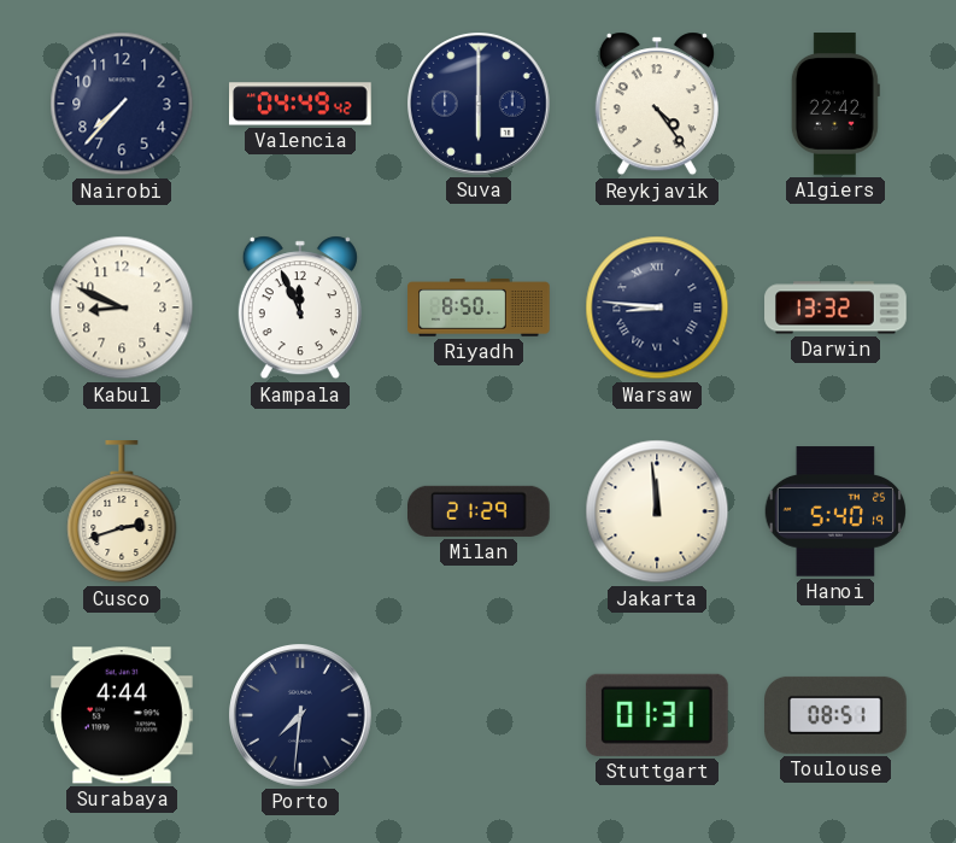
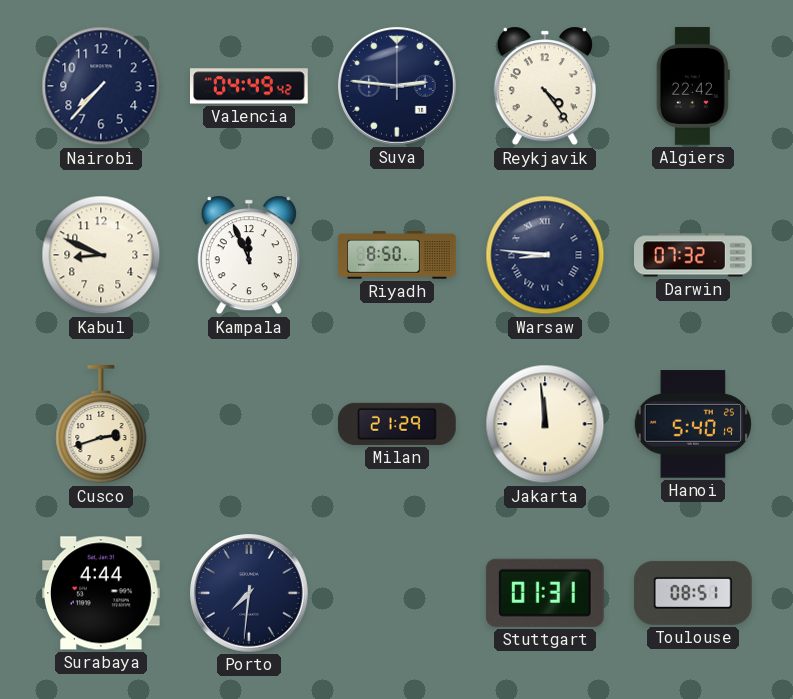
Suva: 6:00 -> 2:46 (398, 87)
Darwin: 13:32 -> 07:32 (693, 255)
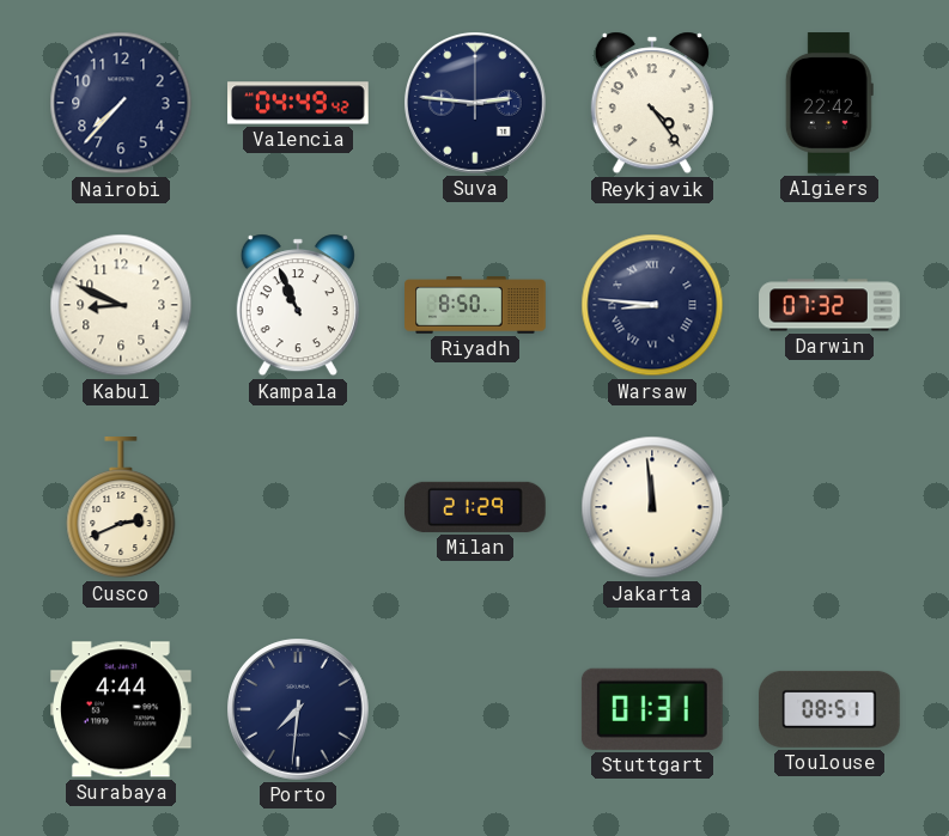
Kampala: 11:56 -> 10:56 (298, 305)
Cusco: 2:42 -> 2:41 (121, 508)
Hanoi: 5:40 -> none (693, 424)
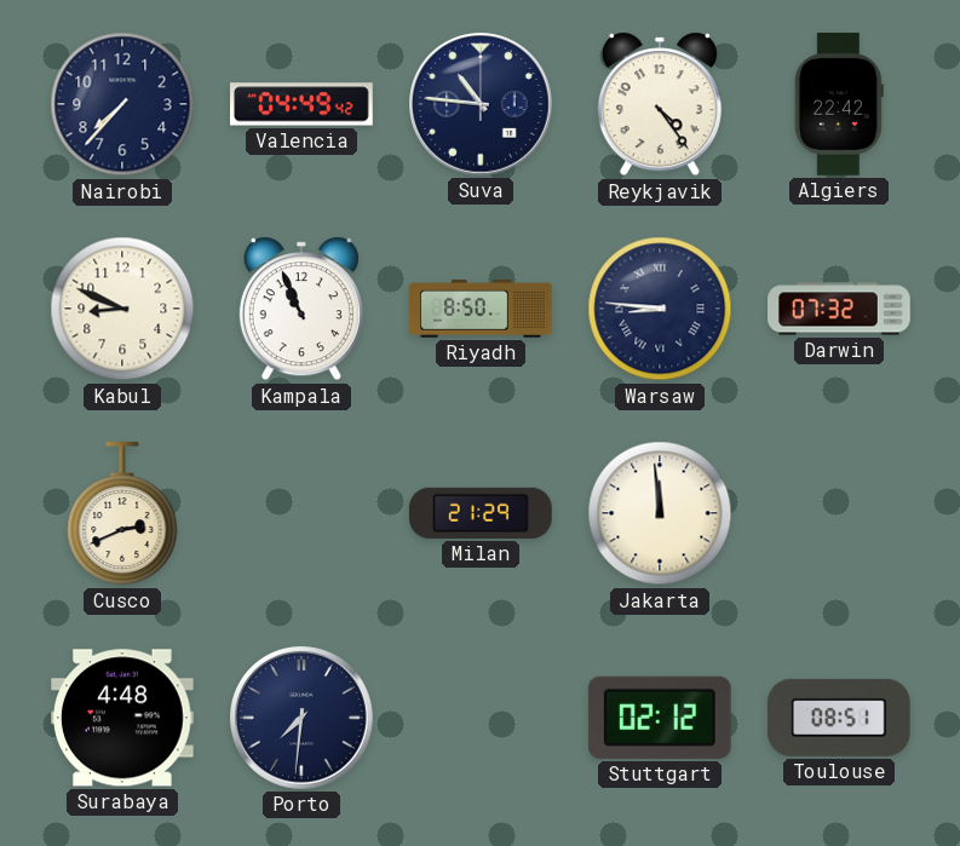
Suva: 2:46 -> 10:46 (482, 105)
Surabaya: 4:44 -> 4:48 (123, 718)
Stuttgart: 01:31 -> 02:12 (660, 718)
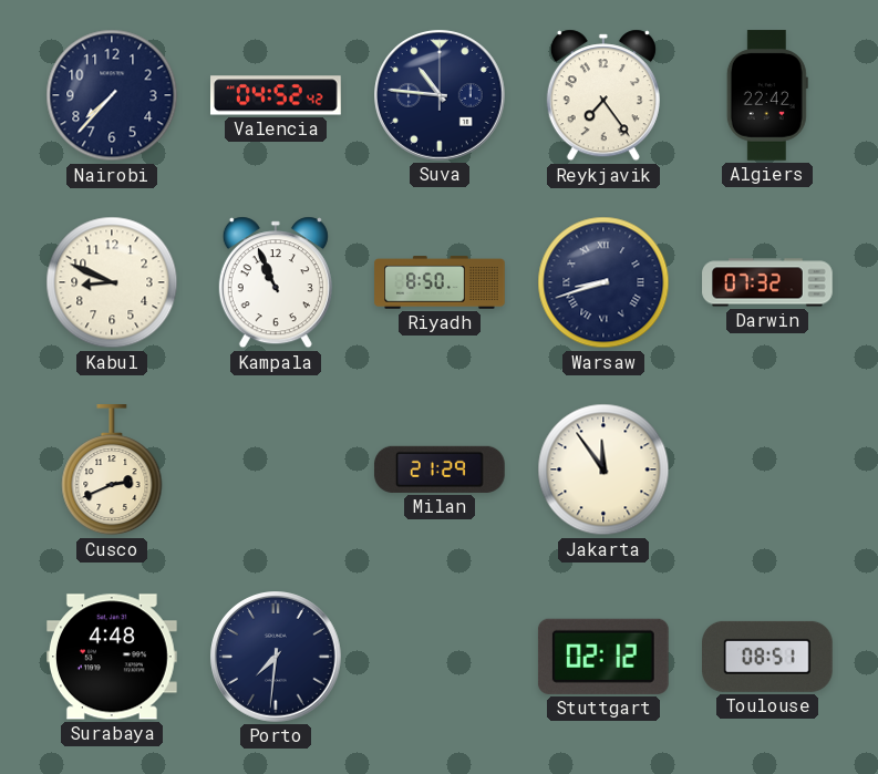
Valencia: 04:49 -> 04:52 (277, 95)
Reykjavik: 4:24 -> 7:24 (603, 95)
Warsaw: 8:46 -> 8:42 (603, 282)
Jakarta: 11:59 -> 11:54 (603, 469)
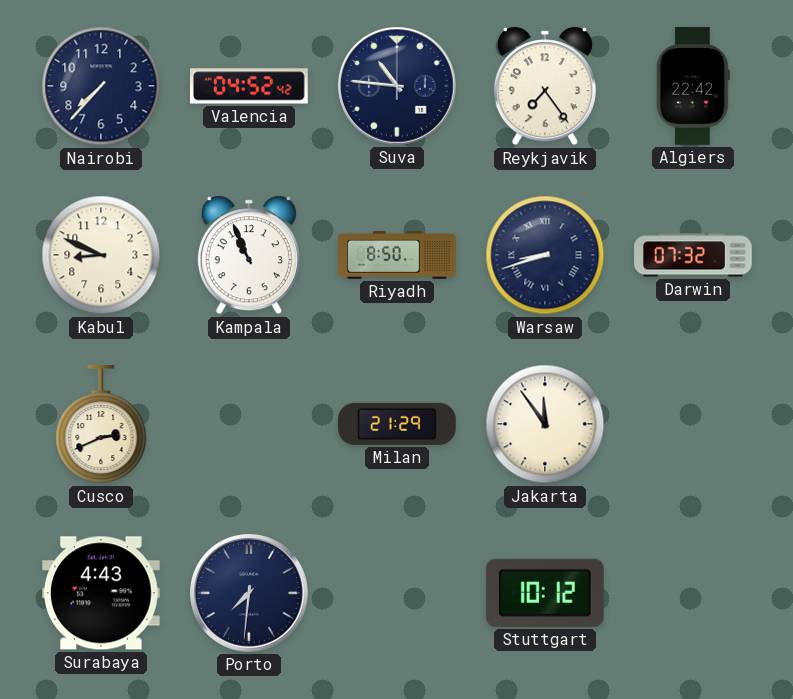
Surabaya: 4:48 -> 4:43 (102, 593)
Stuttgart: 02:12 -> 10:12 (545, 593)
Toulouse: 08:51 -> none (768, 657)
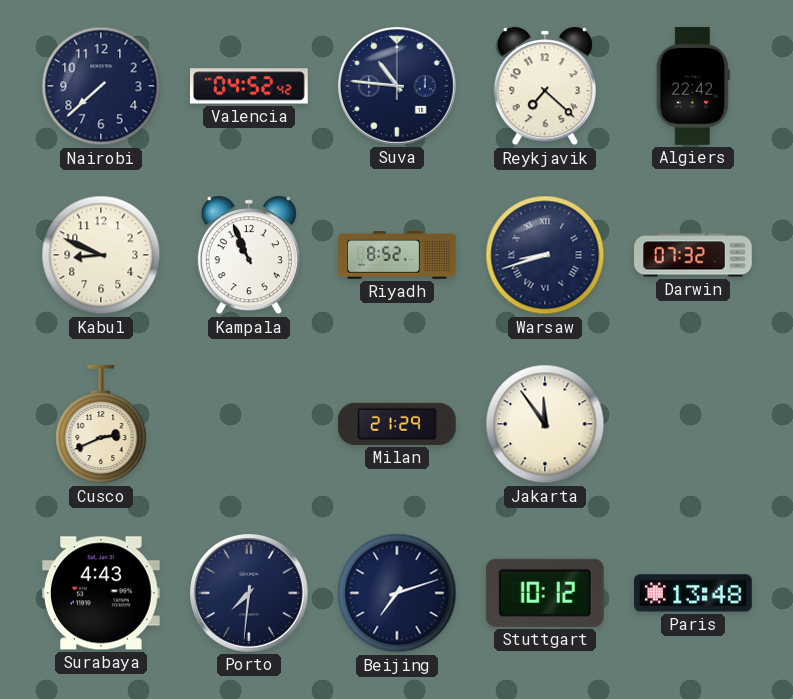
Nairobi: 7:37 -> 7:38 (101, 86)
Reykjavik: 7:24 -> 7:22 (545, 86)
Riyadh: 8:50 -> 8:52 (397, 255)
Beijing: none -> 7:12 (397, 593)
Paris: none -> 13:48 (694, 593)
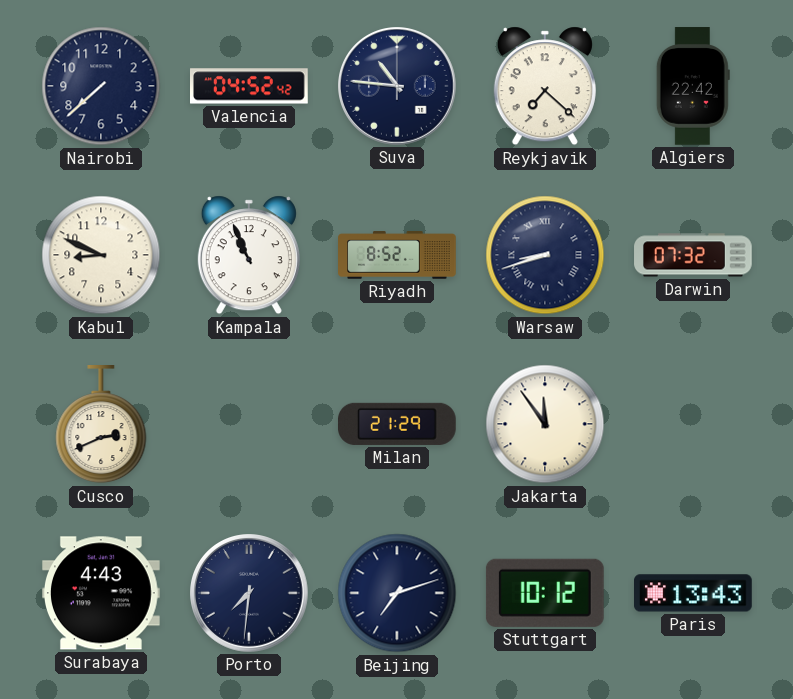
Paris: 13:48 -> 13:43 (694, 593)
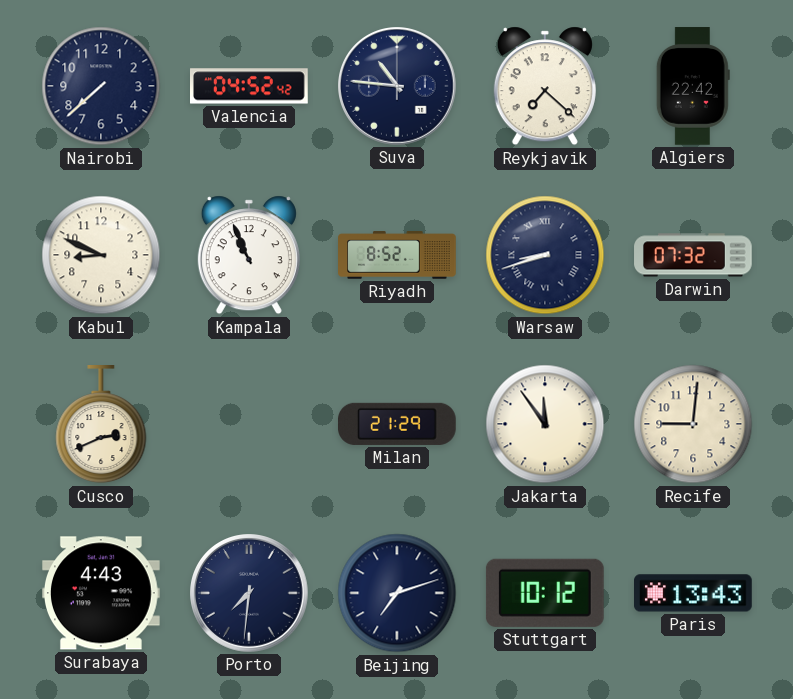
Recife: none -> 9:01 (693, 424)
